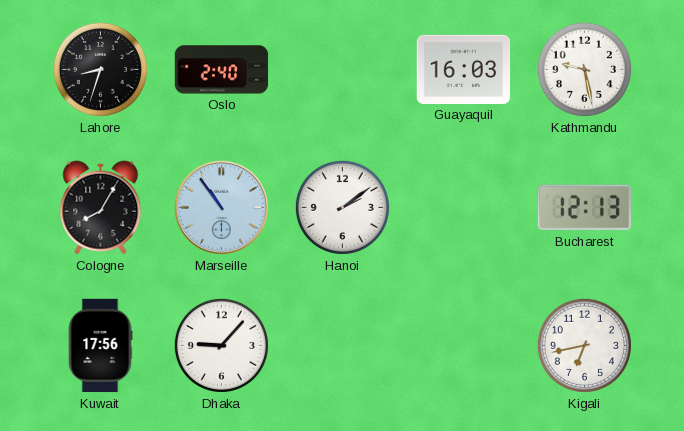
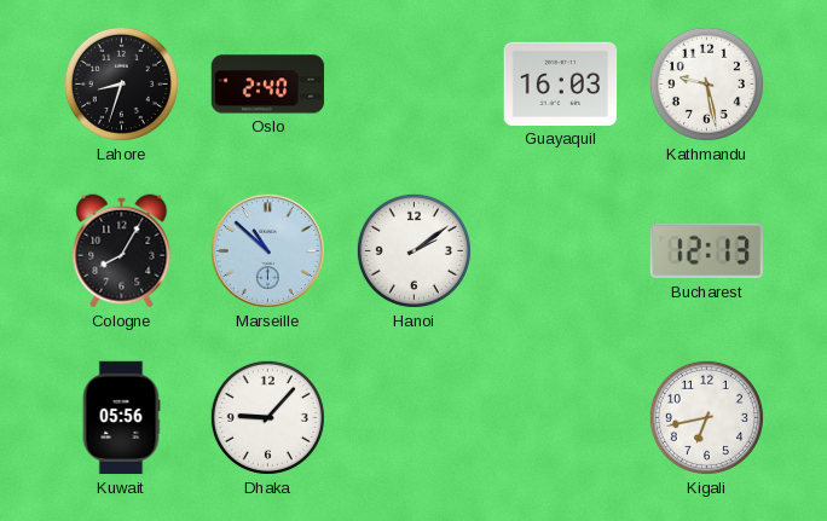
Marseille: 10:54 -> 10:52 (267, 250)
Kuwait: 17:56 -> 05:56 (121, 418)
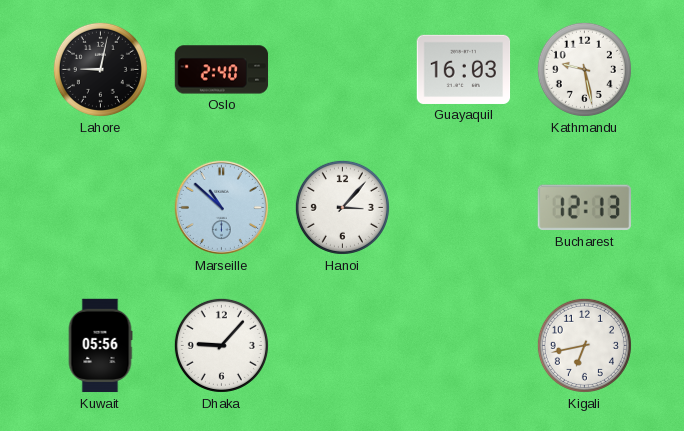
Lahore: 8:33 -> 9:02 (100, 69)
Cologne: 8:05 -> none (122, 251)
Hanoi: 2:09 -> 3:07 (342, 207)
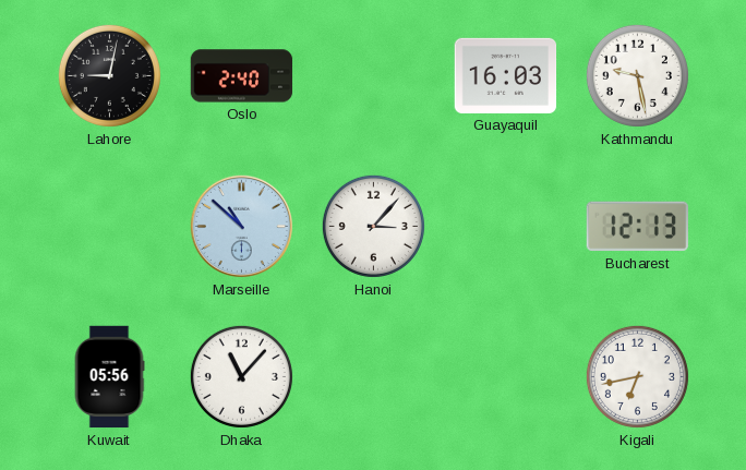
Dhaka: 9:07 -> 11:07 (241, 376)
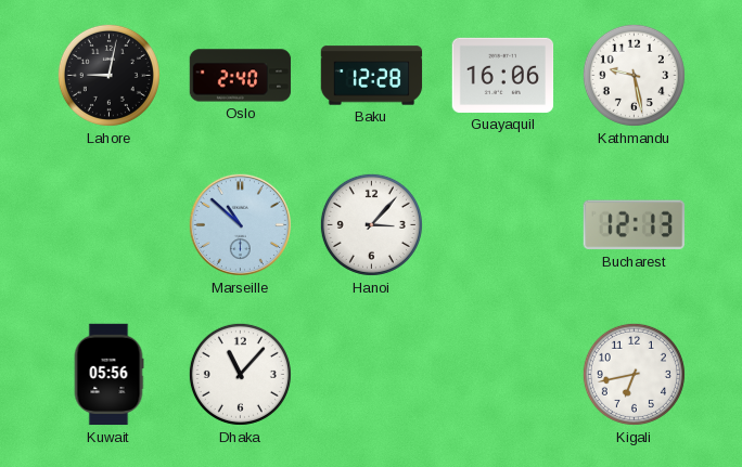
Baku: none -> 12:28 (372, 76)
Guayaquil: 16:03 -> 16:06 (503, 75)
